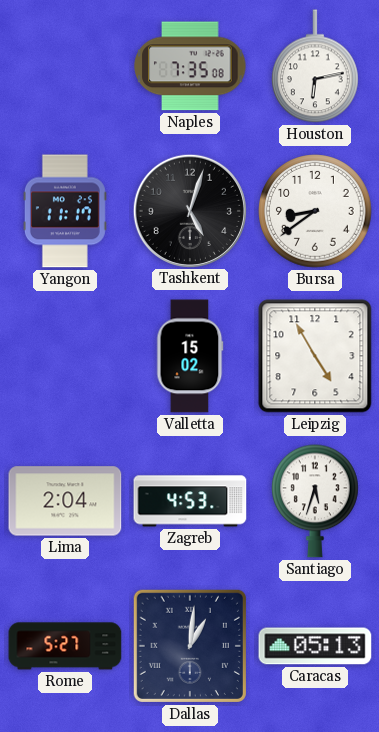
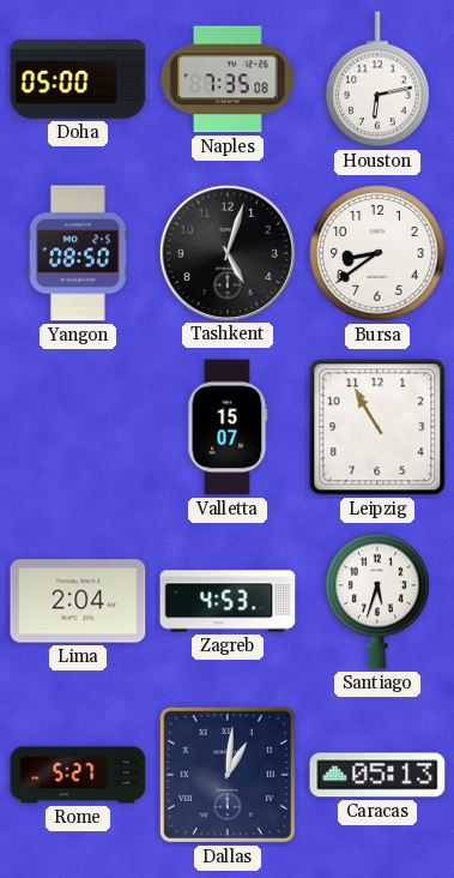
Doha: none -> 05:00 (78, 80)
Yangon: 11:17 -> 08:50 (78, 253)
Valletta: 15:02 -> 15:07 (228, 427)
Leipzig: 4:55 -> 10:55 (377, 427)
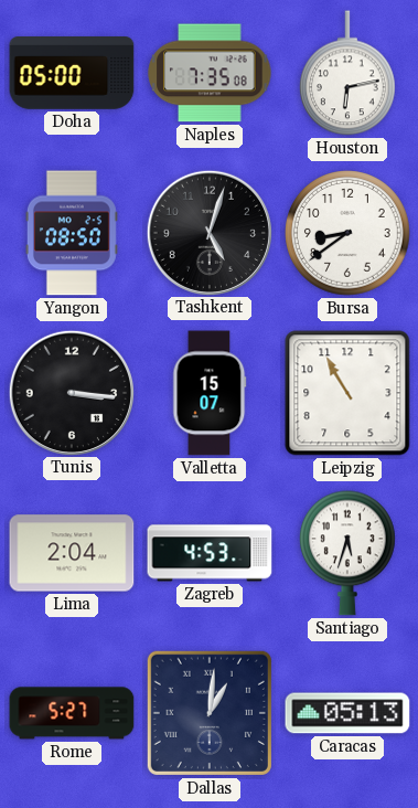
Tunis: none -> 3:16 (71, 392)
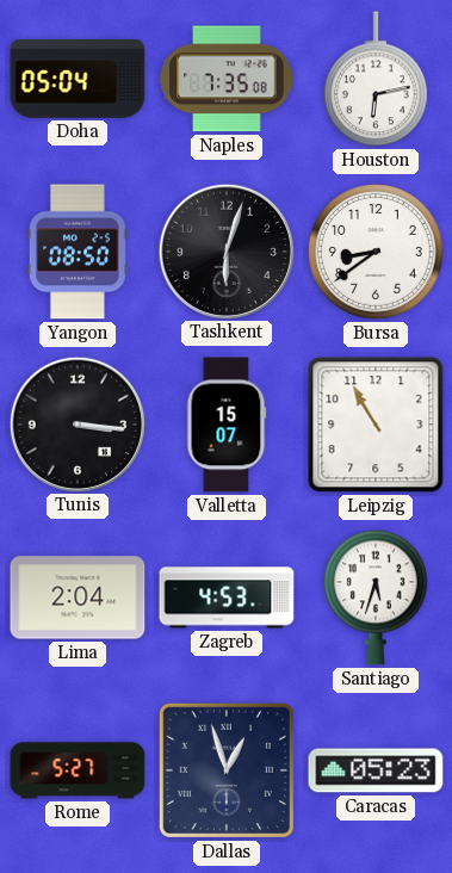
Doha: 05:00 -> 05:04 (78, 80)
Tashkent: 5:03 -> 6:03 (225, 250)
Dallas: 1:01 -> 12:57 (227, 770)
Caracas: 05:13 -> 05:23 (376, 770)
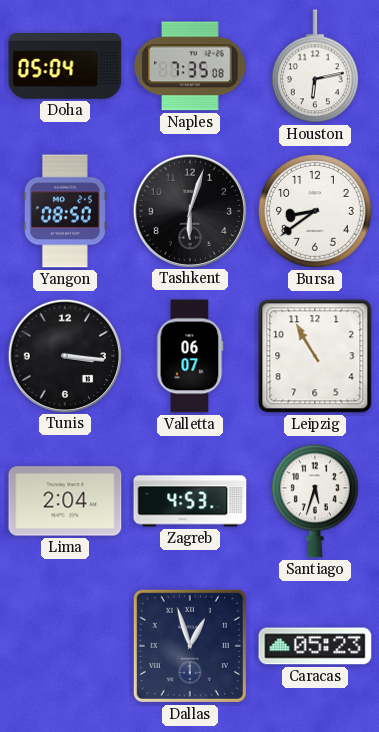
Valletta: 15:07 -> 06:07 (190, 356)
Rome: 5:27 -> none (78, 770)
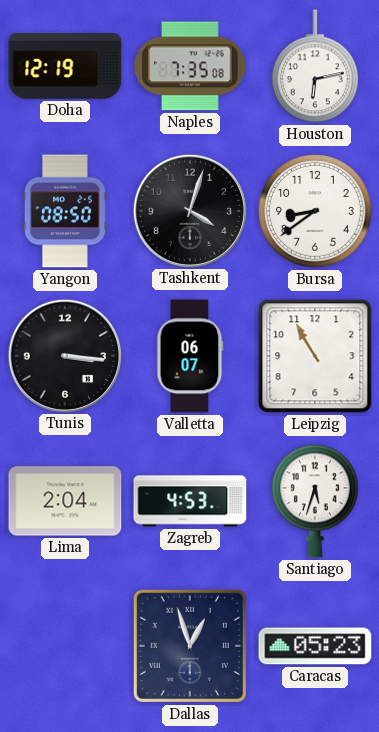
Doha: 05:04 -> 12:19 (65, 67)
Tashkent: 6:03 -> 4:03 (189, 210)
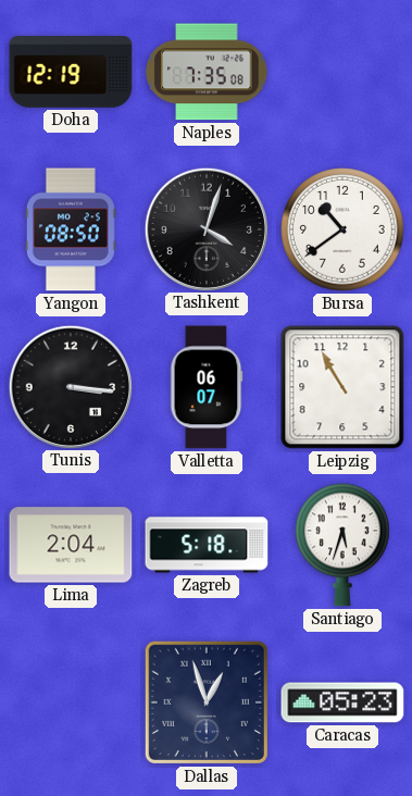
Houston: 6:13 -> none (316, 66)
Bursa: 8:39 -> 10:39 (342, 229)
Zagreb: 4:53 -> 5:18 (207, 545)
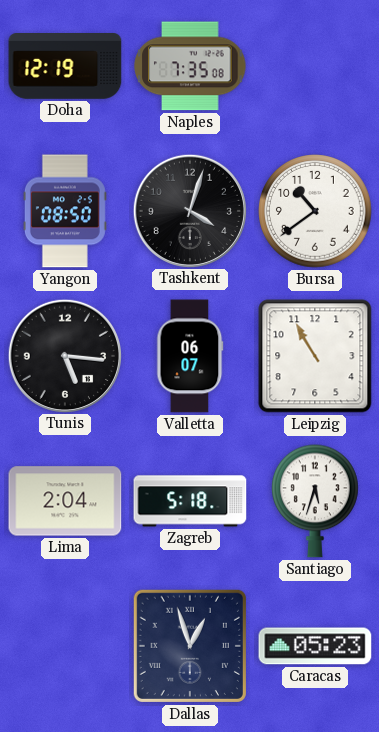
Tunis: 3:16 -> 5:16 (64, 355)
